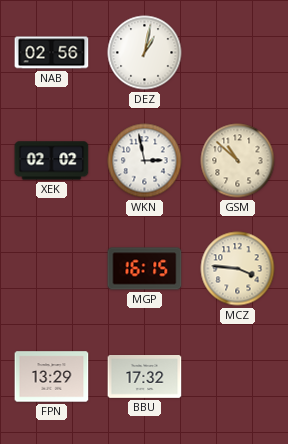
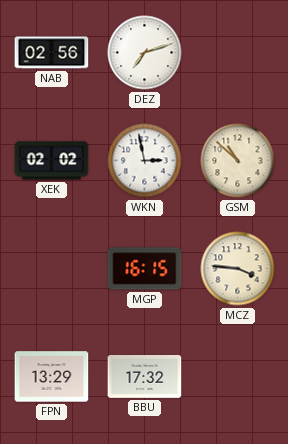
DEZ: 1:02 -> 7:12 (145, 53)
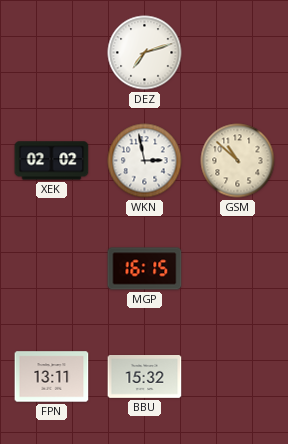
NAB: 02:56 -> none (52, 53)
MCZ: 3:46 -> none (238, 269)
FPN: 13:29 -> 13:11 (52, 377)
BBU: 17:32 -> 15:32 (145, 377)
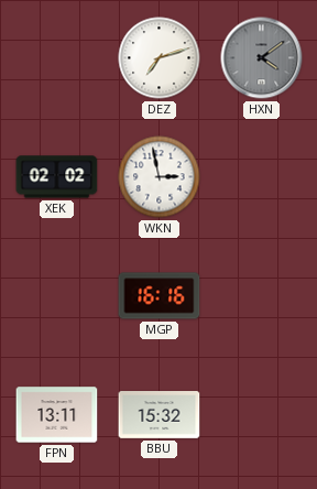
HXN: none -> 4:09 (262, 58)
GSM: 10:52 -> none (238, 161)
MGP: 16:15 -> 16:16 (160, 296)
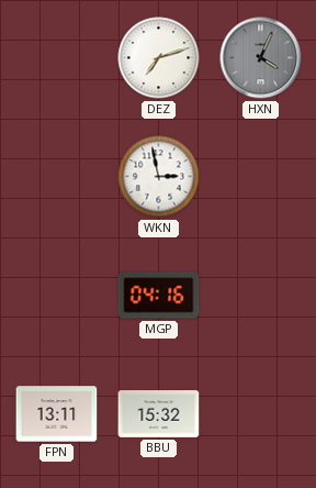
HXN: 4:09 -> 4:04 (261, 58)
XEK: 02:02 -> none (57, 177)
MGP: 16:16 -> 04:16 (159, 296)
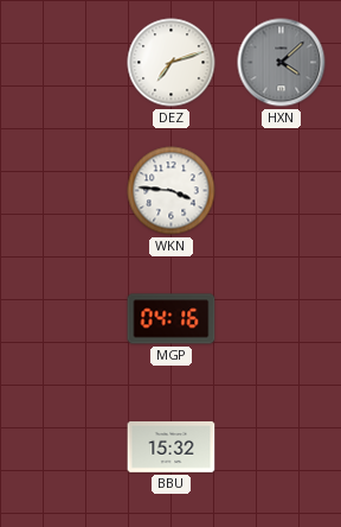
HXN: 4:04 -> 4:08 (282, 63)
WKN: 2:58 -> 3:46 (172, 191)
FPN: 13:11 -> none (57, 414)
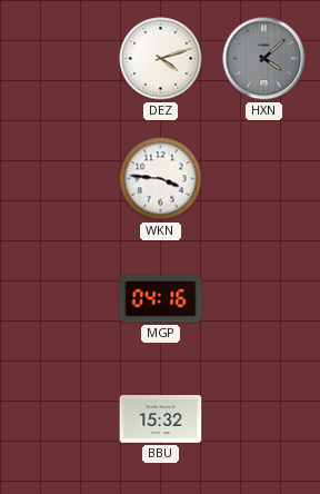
DEZ: 7:12 -> 4:12 (161, 59)
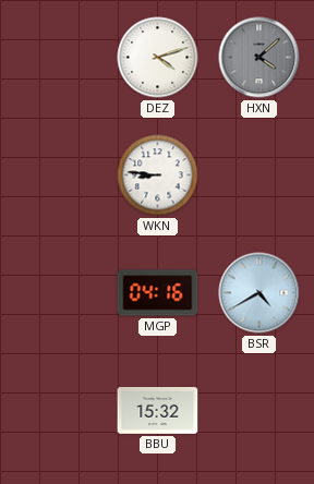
WKN: 3:46 -> 8:46 (158, 176)
BSR: none -> 4:40 (259, 293)
